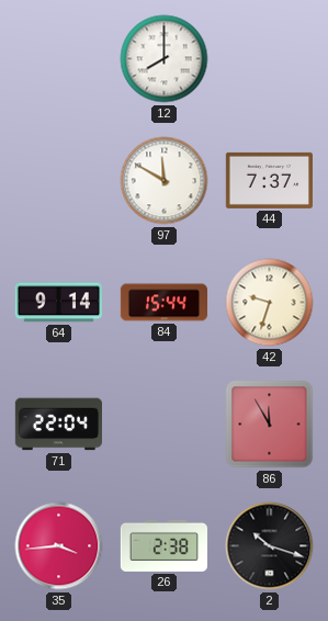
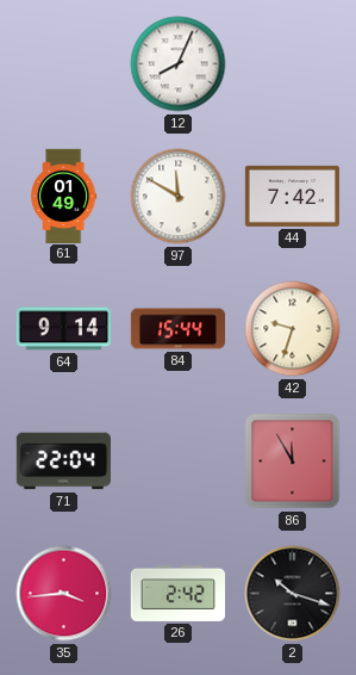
12: 8:00 -> 8:04 (179, 64)
61: none -> 01:49 (64, 196)
44: 7:37 -> 7:42 (292, 196)
26: 2:38 -> 2:42 (177, 593)
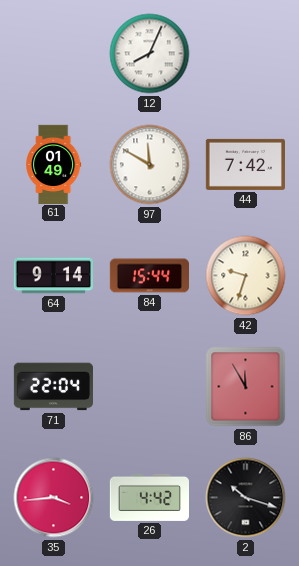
26: 2:42 -> 4:42 (149, 497)
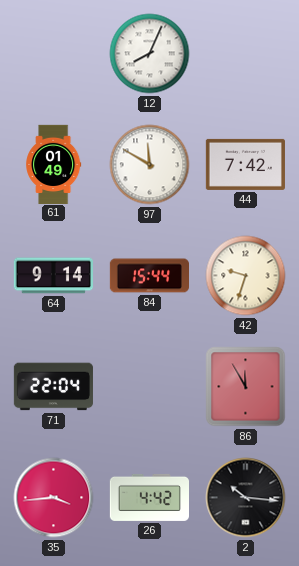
2: 10:18 -> 10:16 (246, 498)
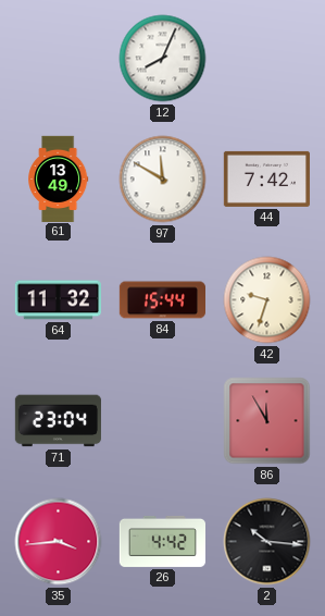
61: 01:49 -> 13:49 (59, 178)
64: 9:14 -> 11:32 (58, 300)
71: 22:04 -> 23:04 (58, 421)
